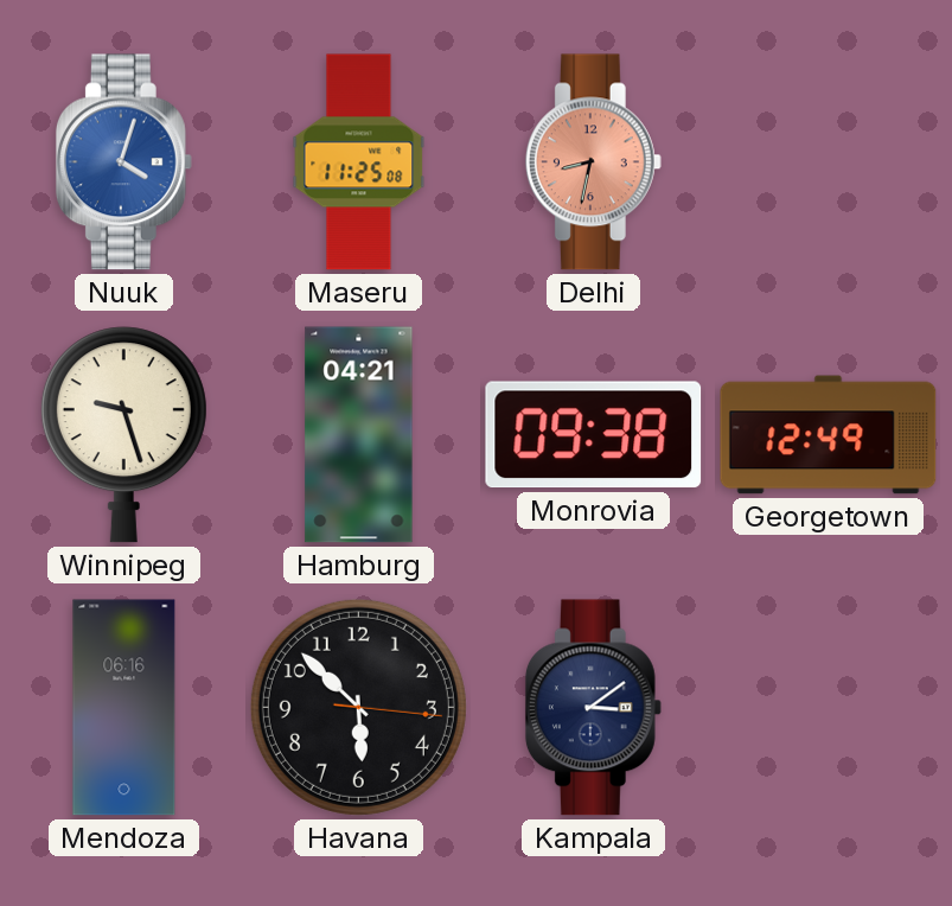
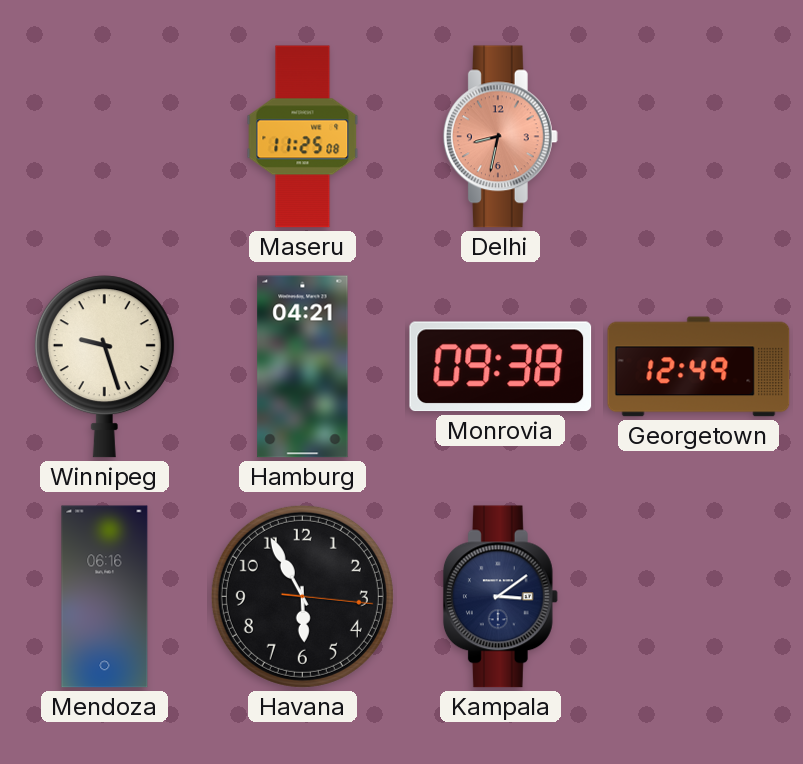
Nuuk: 4:03 -> none (123, 162)
Havana: 5:52 -> 5:55 (302, 596)
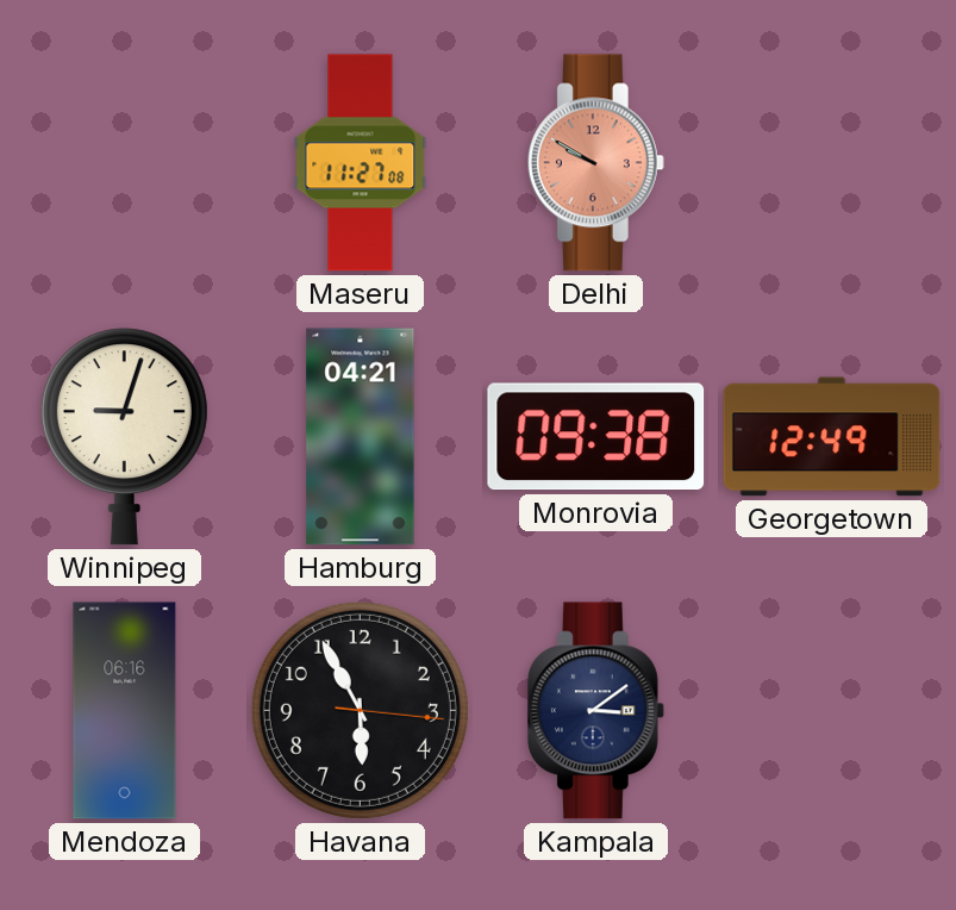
Maseru: 11:25 -> 11:27 (361, 163)
Delhi: 8:32 -> 9:50 (595, 163)
Winnipeg: 9:27 -> 9:03 (124, 437)
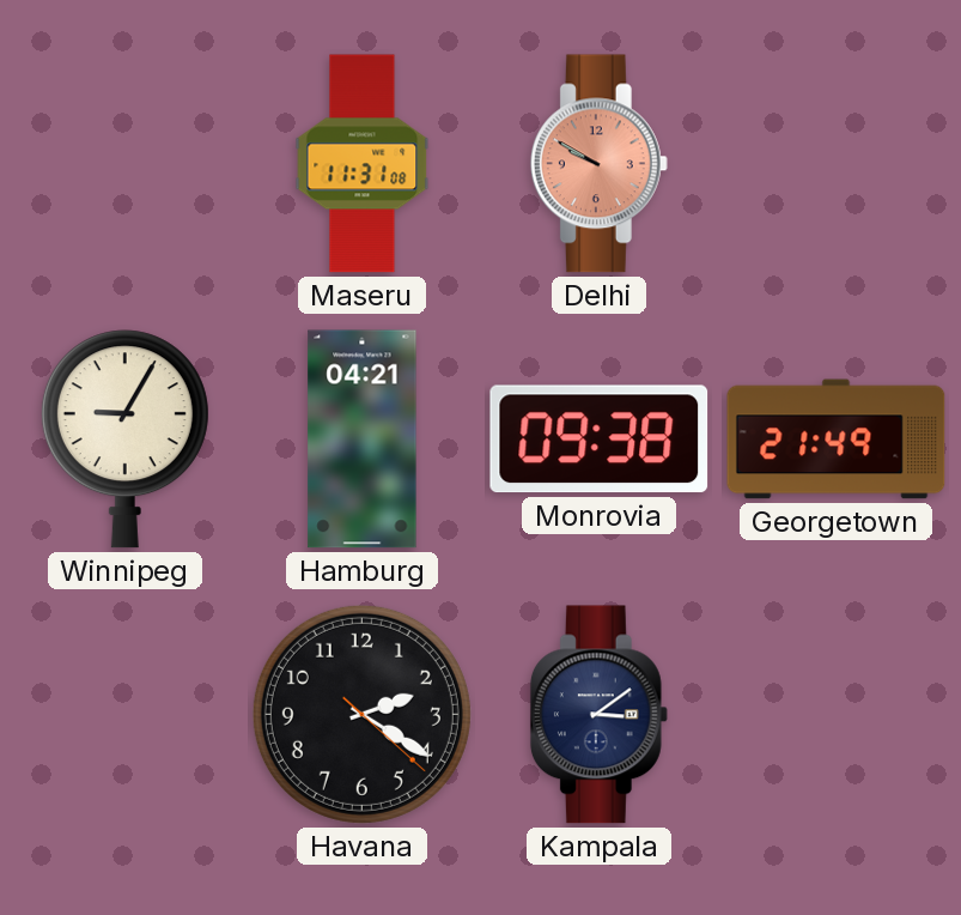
Maseru: 11:27 -> 11:31 (363, 164)
Winnipeg: 9:03 -> 9:05 (124, 440)
Georgetown: 12:49 -> 21:49 (837, 440)
Mendoza: 06:16 -> none (125, 711)
Havana: 5:55 -> 2:20 (361, 714)
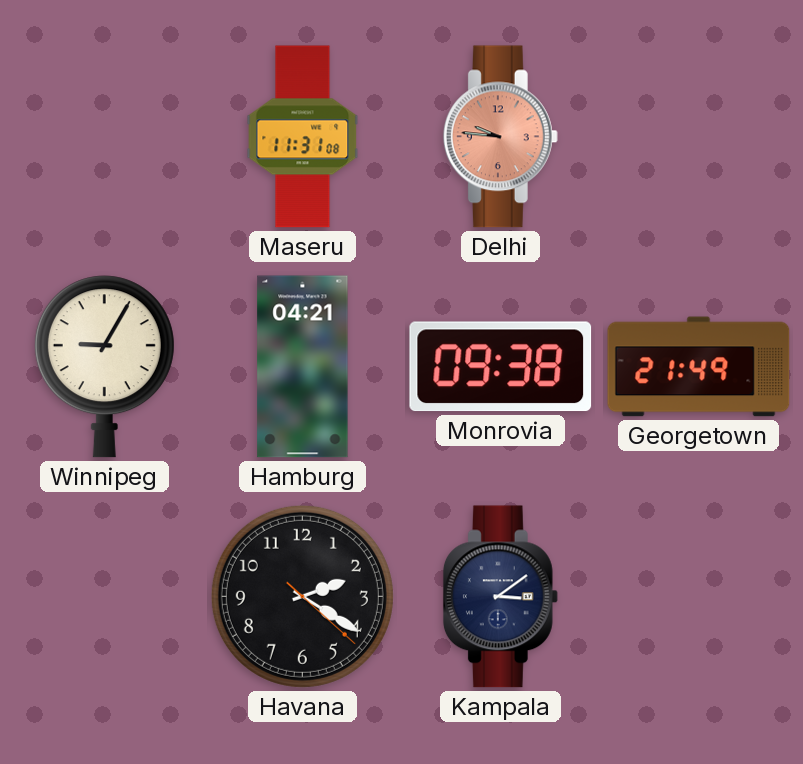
Delhi: 9:50 -> 9:46 (500, 137)
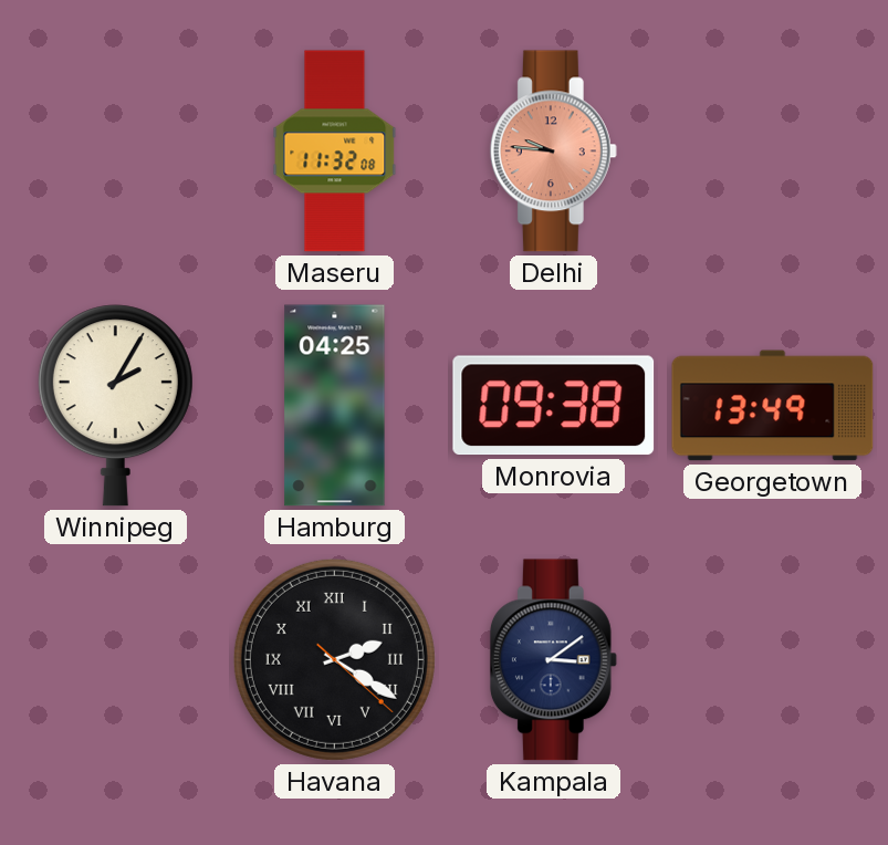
Maseru: 11:31 -> 11:32 (335, 152)
Winnipeg: 9:05 -> 2:05 (115, 406)
Hamburg: 04:21 -> 04:25 (335, 406)
Georgetown: 21:49 -> 13:49 (773, 406)
Havana numerals: Arabic -> Roman (334, 659)
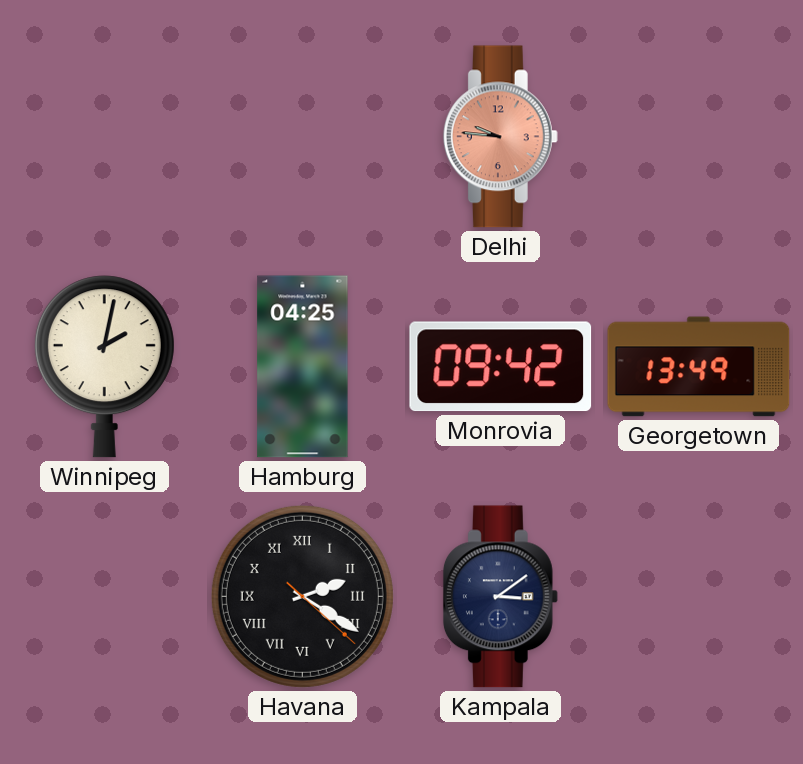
Maseru: 11:32 -> none (335, 152)
Winnipeg: 2:05 -> 2:02 (104, 367)
Monrovia: 09:38 -> 09:42 (501, 367)
